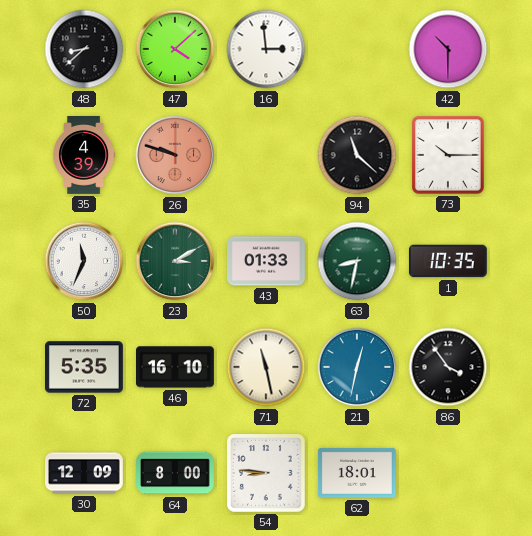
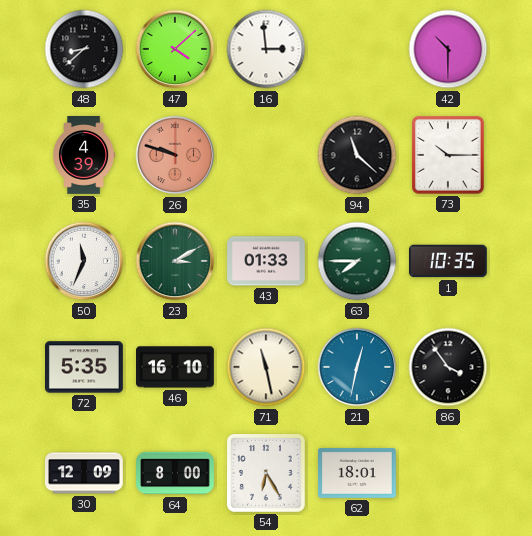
63: 8:32 -> 7:45 (357, 261)
54: 8:46 -> 6:25 (266, 473)
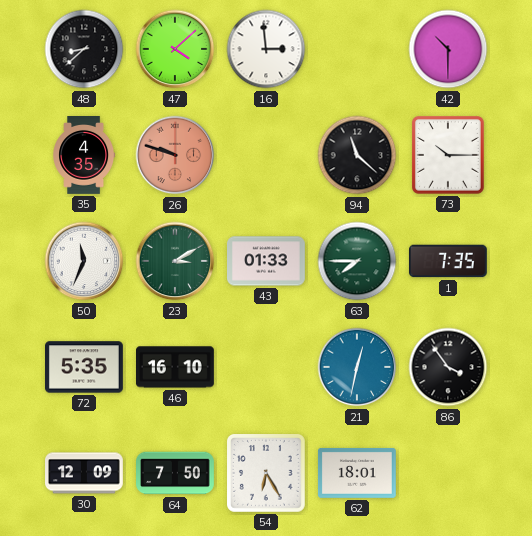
35: 4:39 -> 4:35 (85, 156)
1: 10:35 -> 7:35 (448, 261)
71: 11:28 -> none (266, 367)
64: 8:00 -> 7:50 (176, 473)
